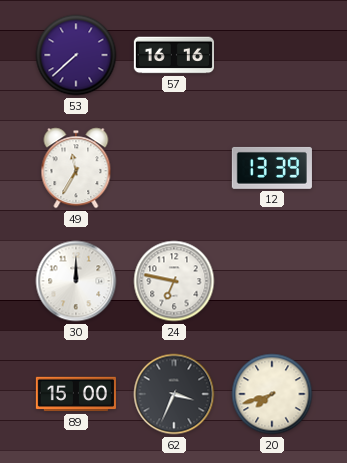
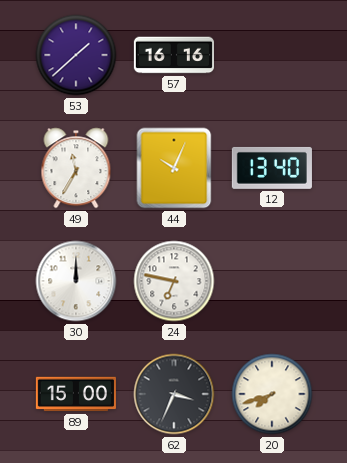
53: 7:38 -> 1:38 (76, 55)
44: none -> 10:04 (174, 168)
12: 13:39 -> 13:40 (272, 168)
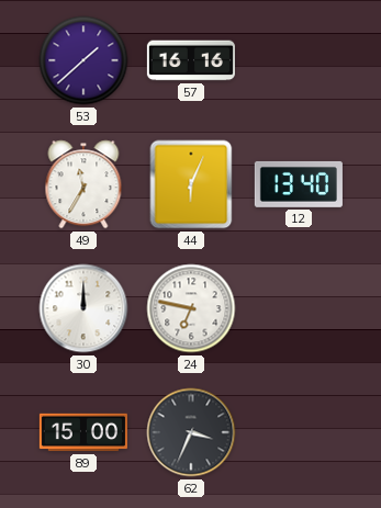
44: 10:04 -> 6:04 (191, 184)
20: 7:42 -> none (272, 394)
